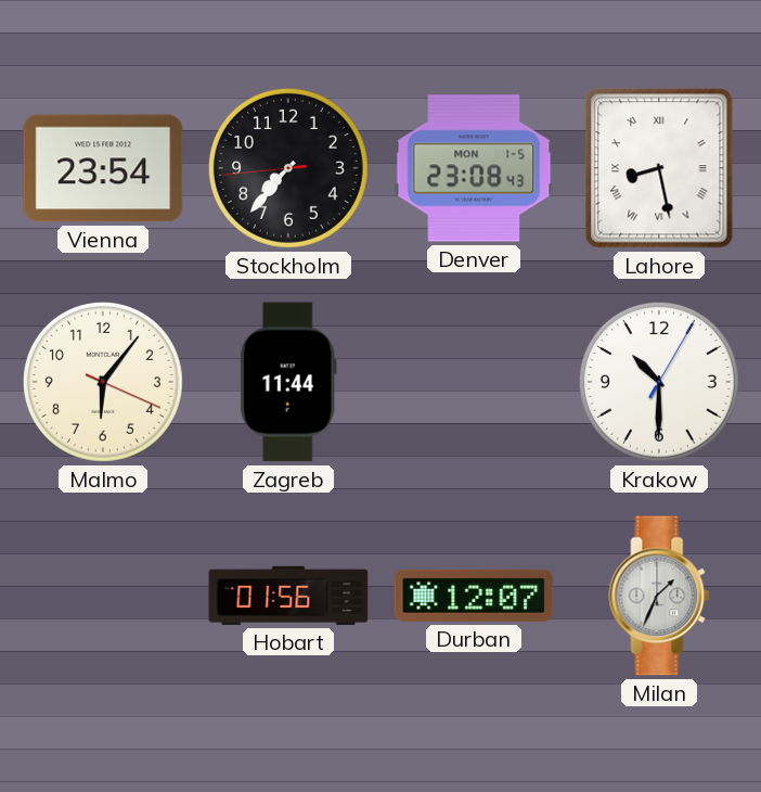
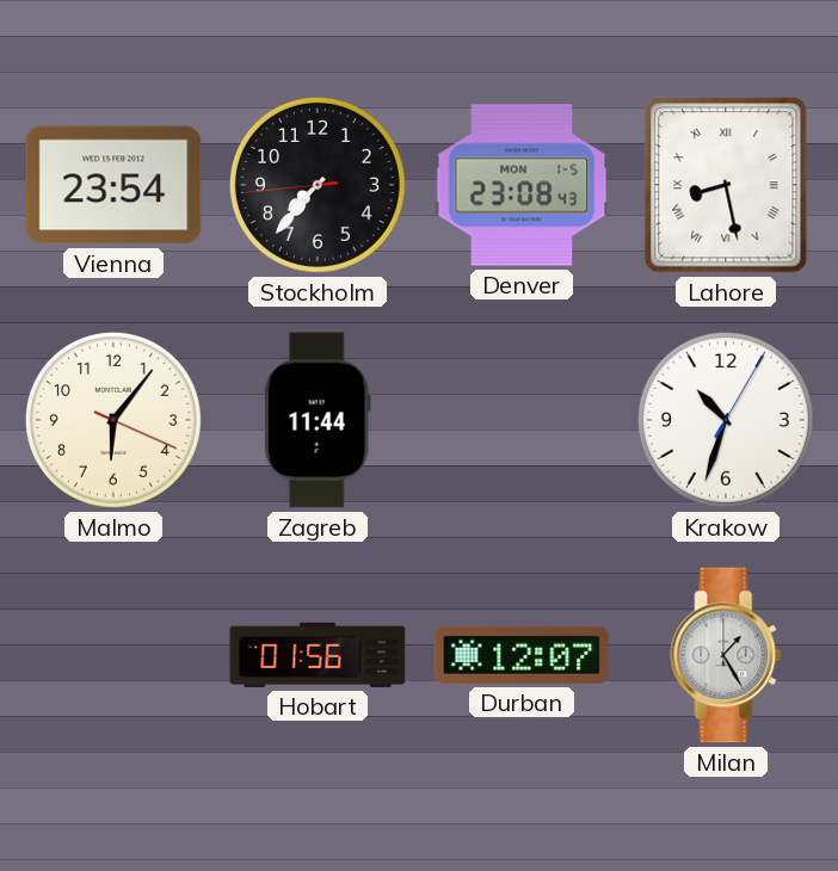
Krakow: 10:30 -> 10:33 (726, 420)
Milan: 1:34 -> 1:25 (726, 655)
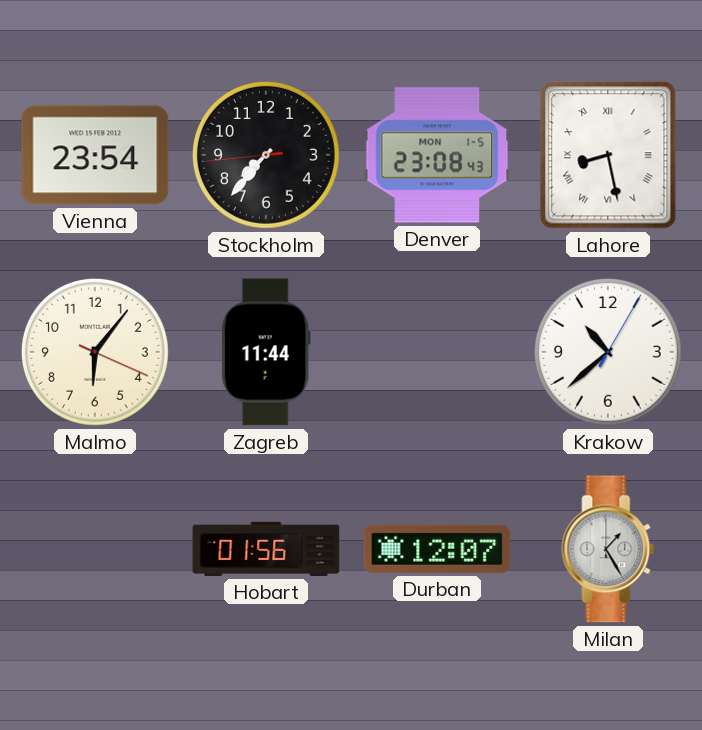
Krakow: 10:33 -> 10:38 (608, 352)
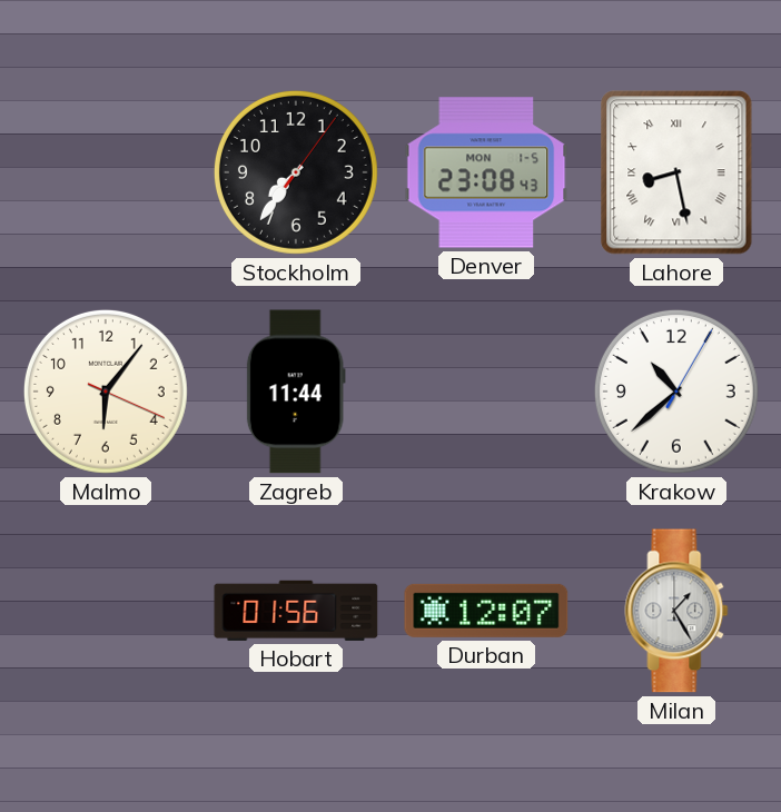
Vienna: 23:54 -> none (95, 155)
Stockholm: 7:36:44 -> 7:36:06 (296, 172)
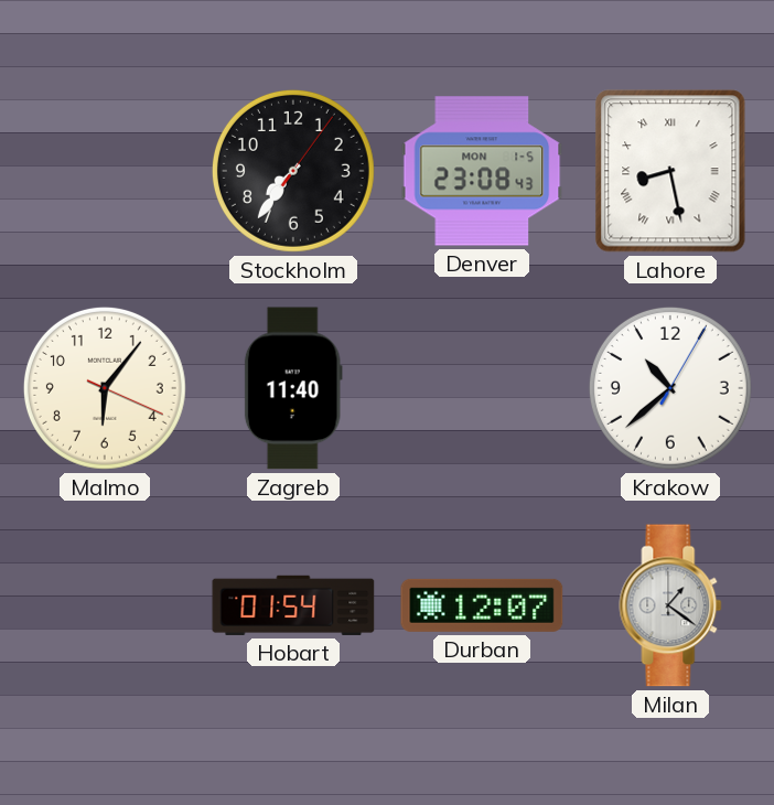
Zagreb: 11:44 -> 11:40 (293, 388)
Hobart: 01:56 -> 01:54 (293, 605)
Milan: 1:25 -> 1:21 (670, 605)
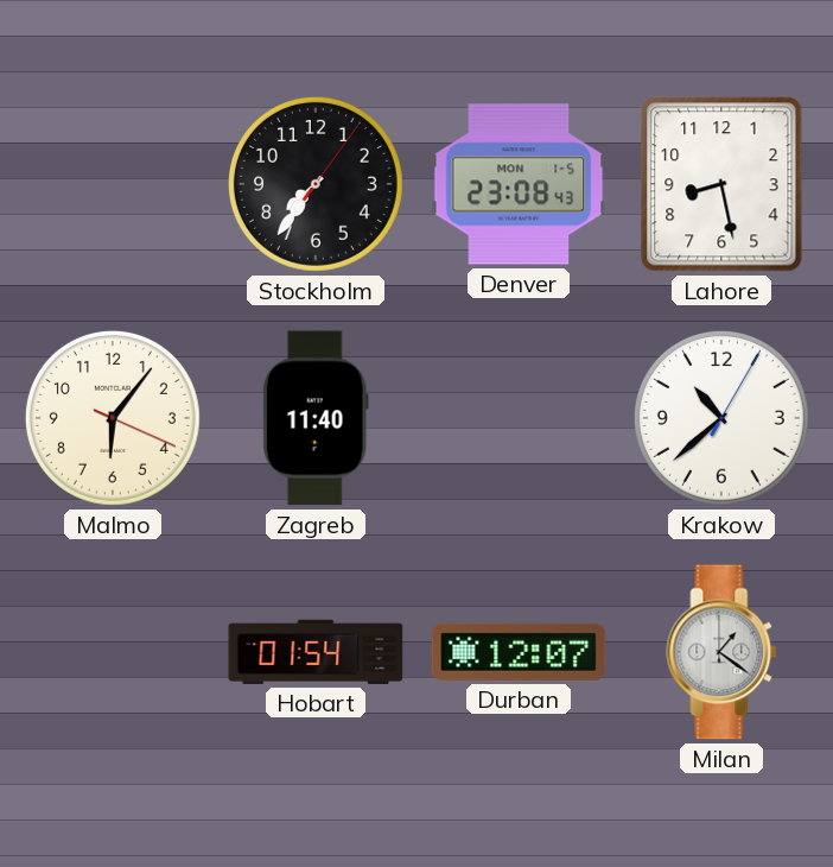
Lahore numerals: Roman -> Arabic (721, 184)
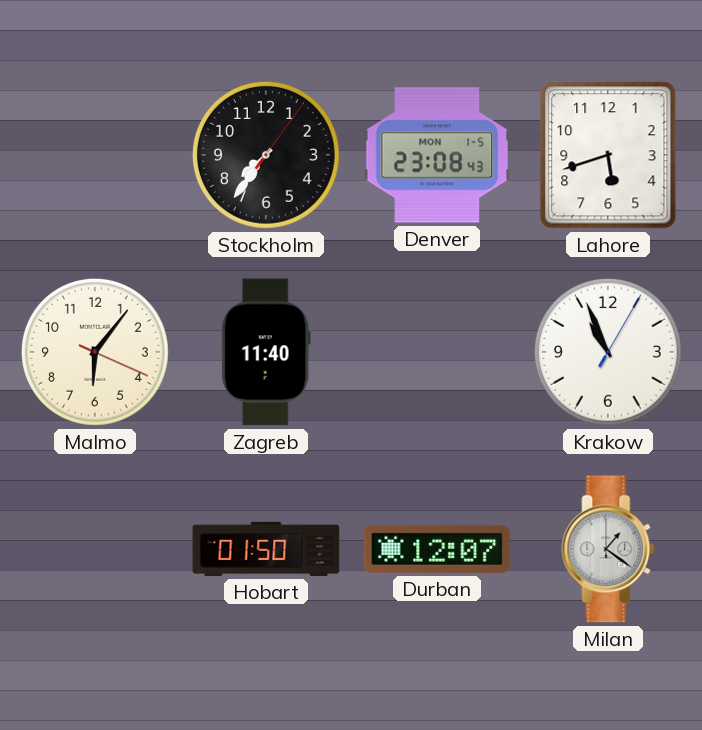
Lahore: 8:28 -> 5:42 (608, 155)
Krakow: 10:38 -> 10:56 (608, 352)
Hobart: 01:54 -> 01:50 (266, 549)
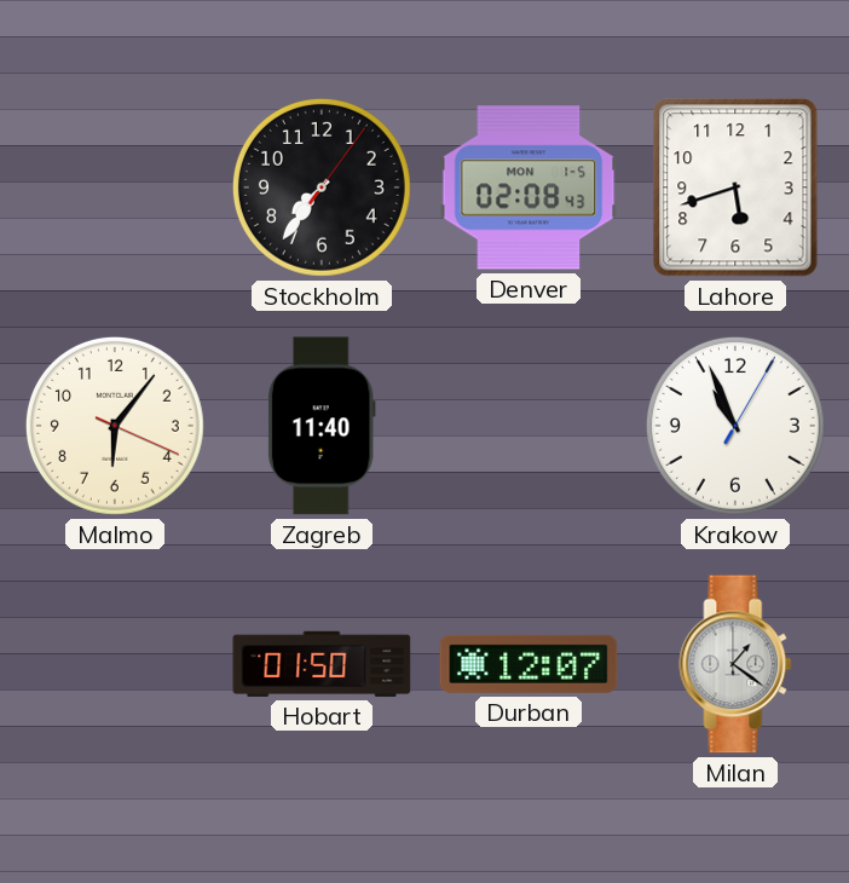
Denver: 23:08 -> 02:08 (529, 187)
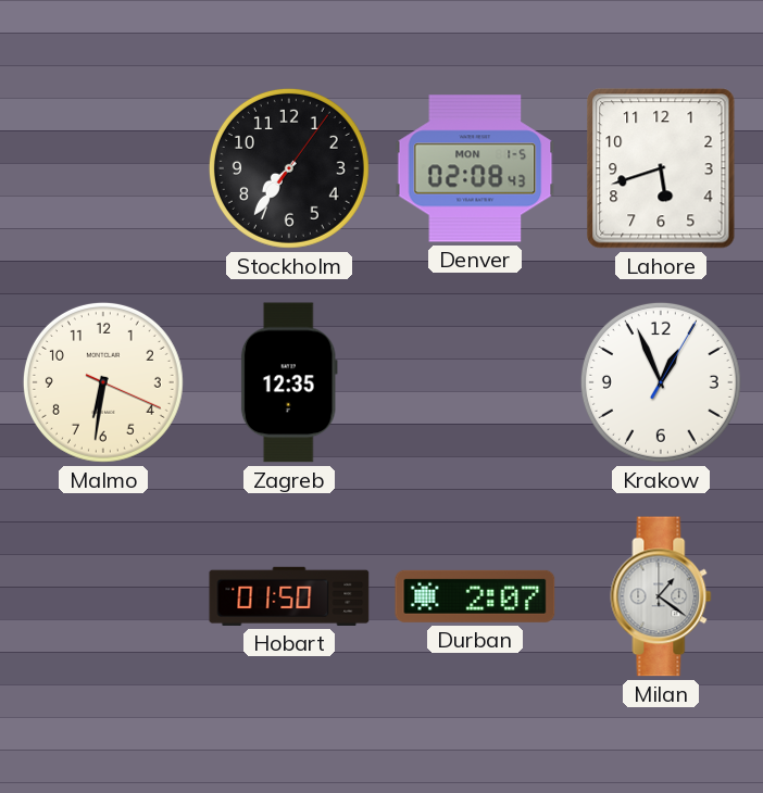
Malmo: 6:06 -> 6:31 (103, 382)
Zagreb: 11:40 -> 12:35 (289, 382)
Krakow: 10:56 -> 12:56 (661, 382)
Durban: 12:07 -> 2:07 (475, 596)
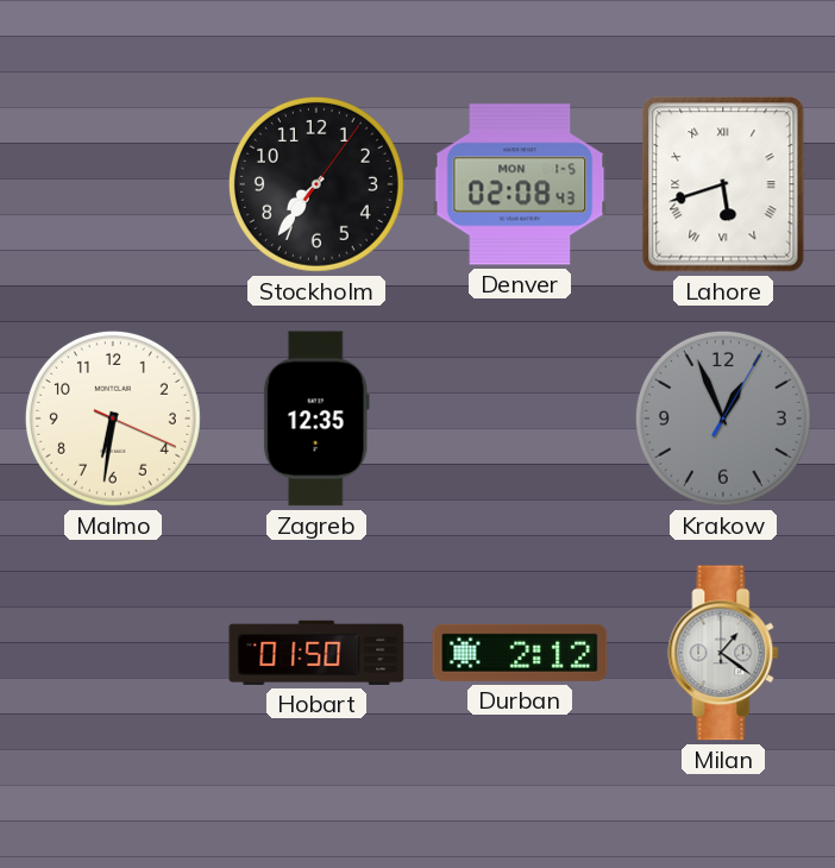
Lahore numerals: Arabic -> Roman (723, 184)
Krakow dial: white -> grey (723, 419)
Durban: 2:07 -> 2:12 (520, 653)
